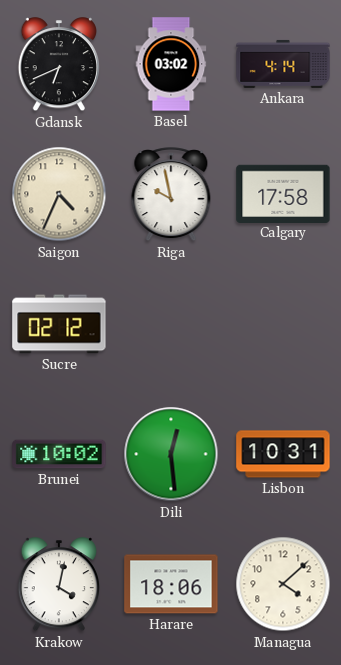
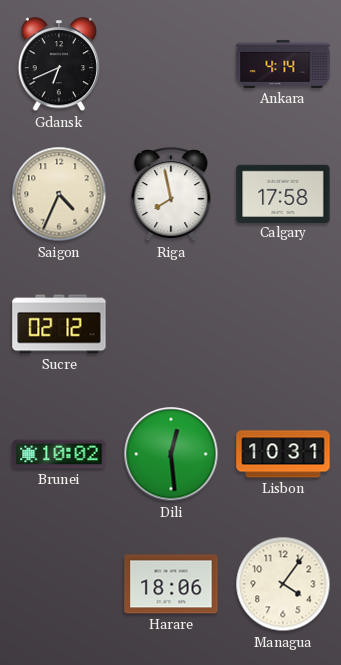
Basel: 03:02 -> none (171, 64)
Riga: 9:58 -> 7:58 (171, 195)
Krakow: 4:02 -> none (58, 585)
Managua: 4:08 -> 4:06 (283, 584)
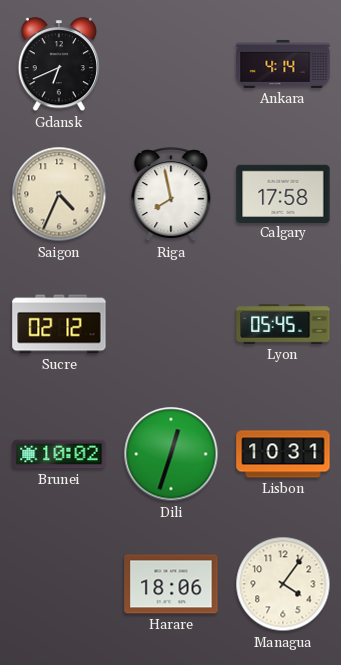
Lyon: none -> 05:45 (283, 324)
Dili: 12:29 -> 12:33 (171, 454)
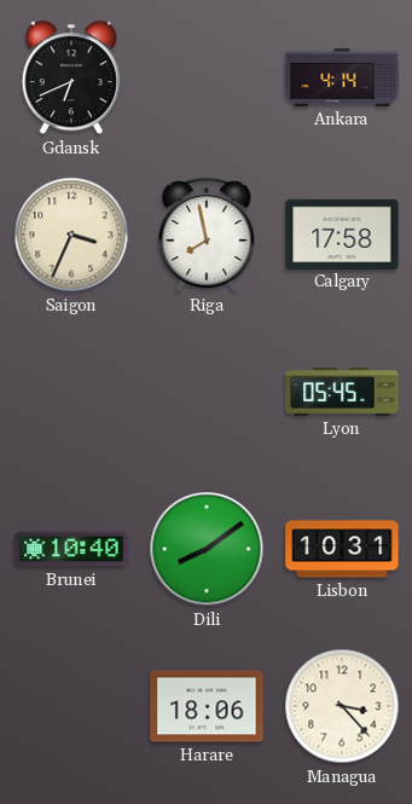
Saigon: 4:34 -> 3:34 (71, 235)
Sucre: 02:12 -> none (59, 324)
Brunei: 10:02 -> 10:40 (71, 549)
Dili: 12:33 -> 8:09 (207, 549)
Managua: 4:06 -> 3:23 (342, 706)
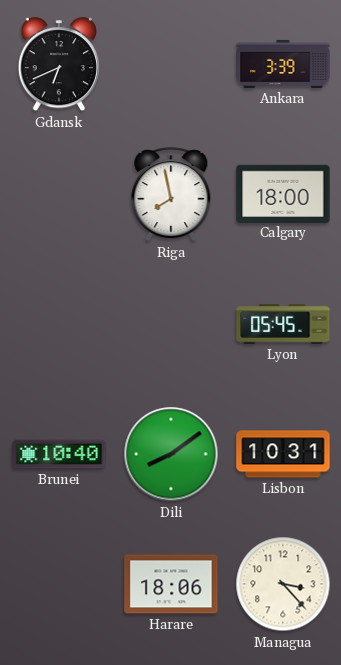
Ankara: 4:14 -> 3:39 (283, 64)
Saigon: 3:34 -> none (71, 235)
Calgary: 17:58 -> 18:00 (283, 193)
